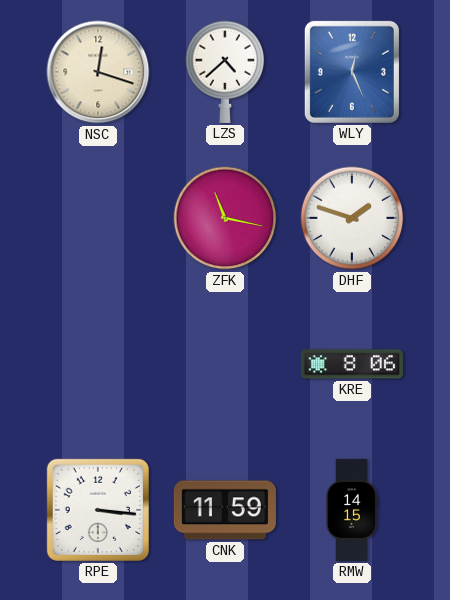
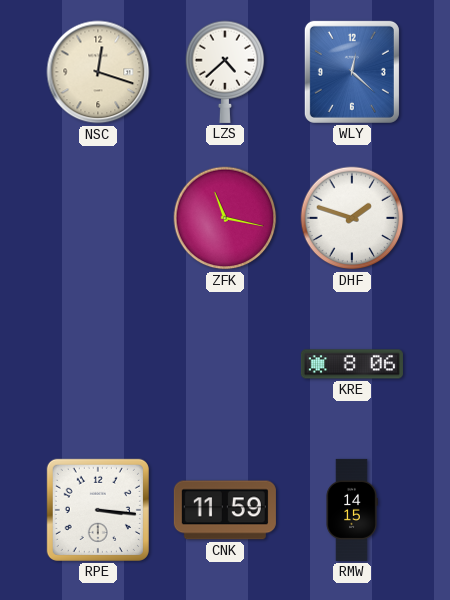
WLY: 12:26 -> 12:22 (352, 72)
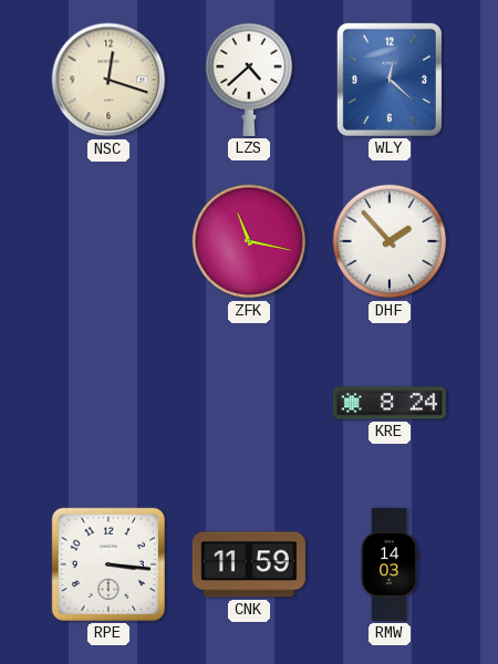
DHF: 1:48 -> 1:53 (390, 241)
KRE: 8:06 -> 8:24 (390, 403)
RMW: 14:15 -> 14:03 (390, 564)
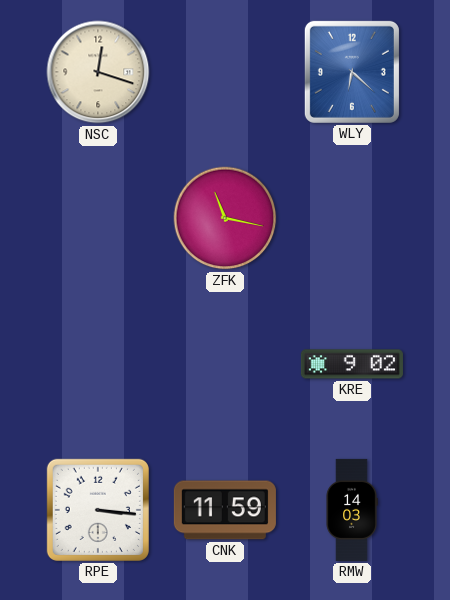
LZS: 4:38 -> none (249, 80)
WLY: 12:22 -> 6:22 (352, 72)
DHF: 1:53 -> none (390, 241)
KRE: 8:24 -> 9:02 (352, 364)
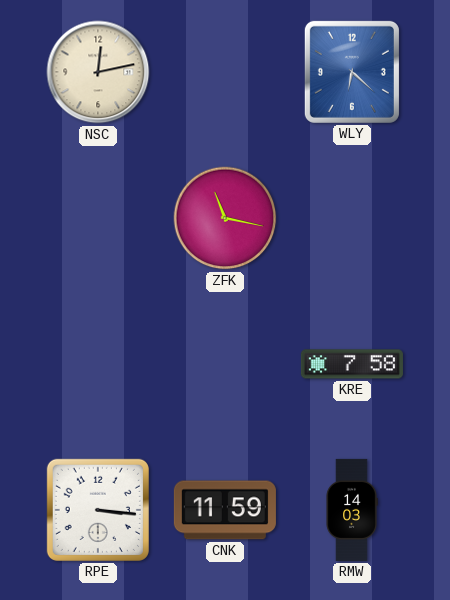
NSC: 12:18 -> 12:13 (98, 72)
KRE: 9:02 -> 7:58 (352, 364)
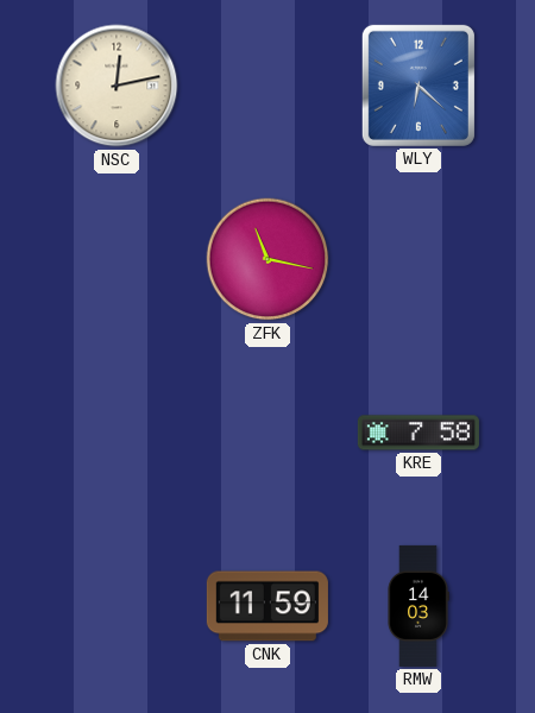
RPE: 3:16 -> none (98, 510)
